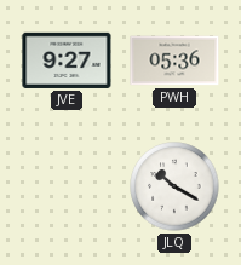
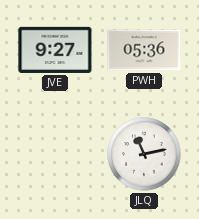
JLQ: 10:20 -> 11:13 (144, 154)
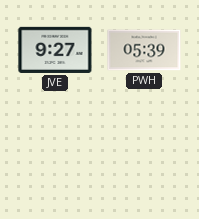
PWH: 05:36 -> 05:39 (144, 50)
JLQ: 11:13 -> none (144, 154)
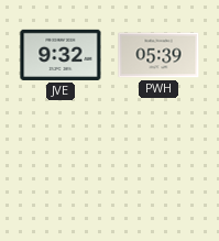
JVE: 9:27 -> 9:32 (61, 55)
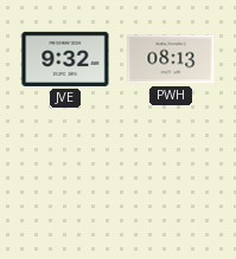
PWH: 05:39 -> 08:13 (171, 59)
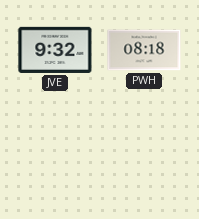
PWH: 08:13 -> 08:18 (144, 50)
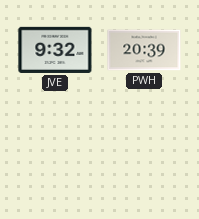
PWH: 08:18 -> 20:39 (144, 50)
